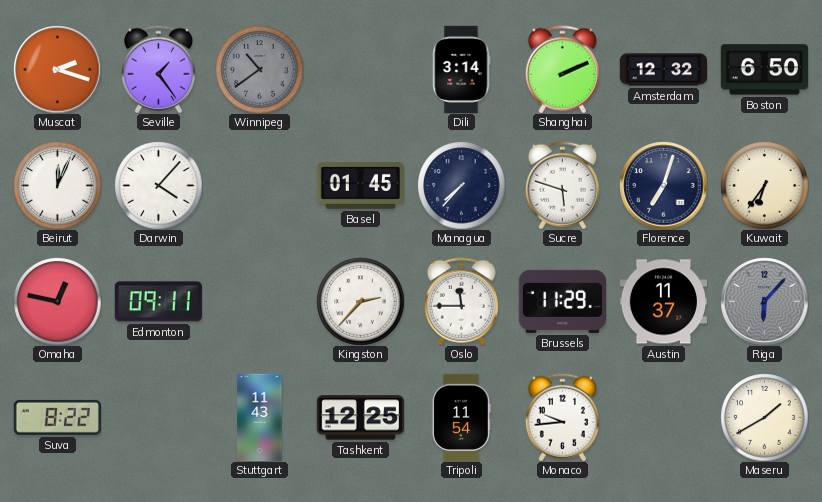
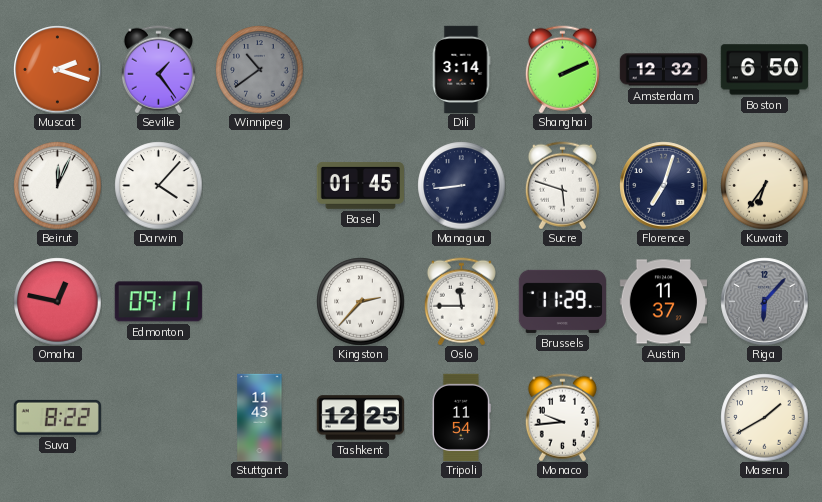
Managua: 7:37 -> 8:44 (461, 185)
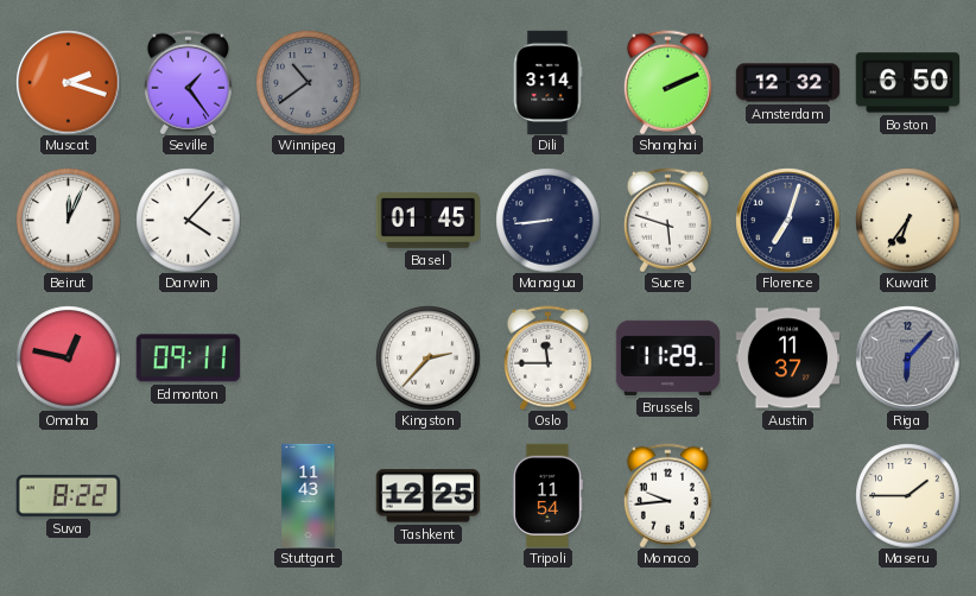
Maseru: 1:40 -> 1:45 (907, 495)
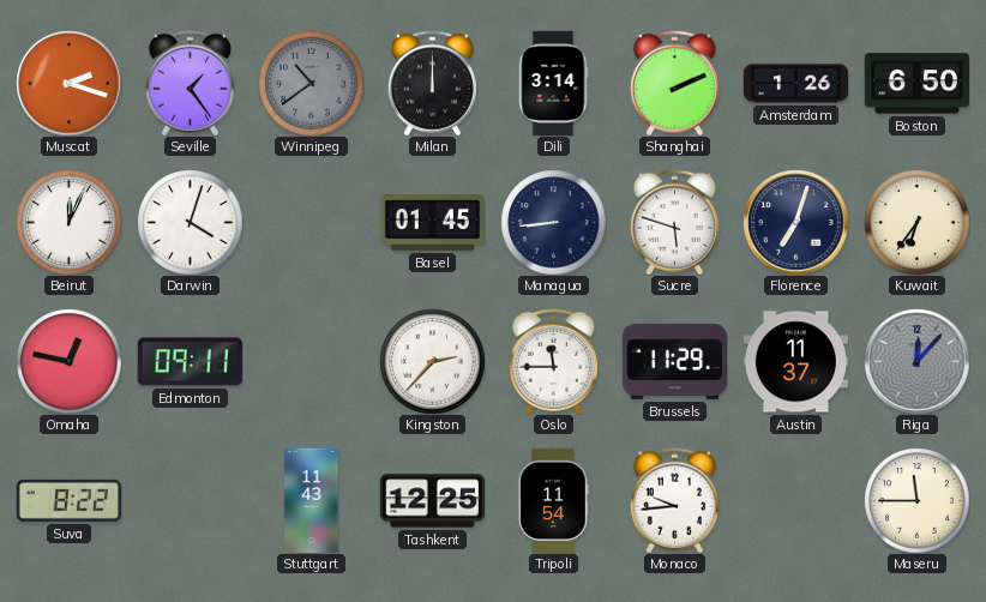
Milan: none -> 12:00 (432, 83)
Amsterdam: 12:32 -> 1:26 (795, 84)
Darwin: 4:07 -> 4:03 (190, 222)
Riga: 6:07 -> 12:07 (916, 361)
Maseru: 1:45 -> 11:45 (916, 500)
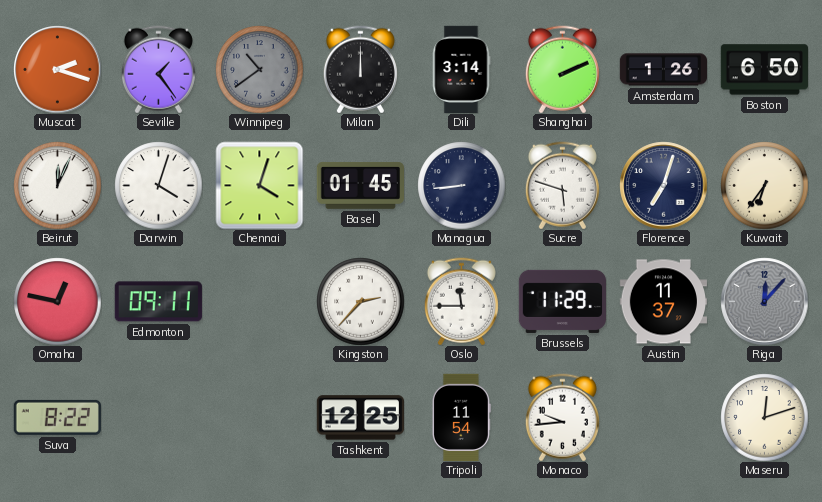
Chennai: none -> 4:03 (259, 185)
Stuttgart: 11:43 -> none (312, 500)
Maseru: 11:45 -> 12:12 (764, 417)
